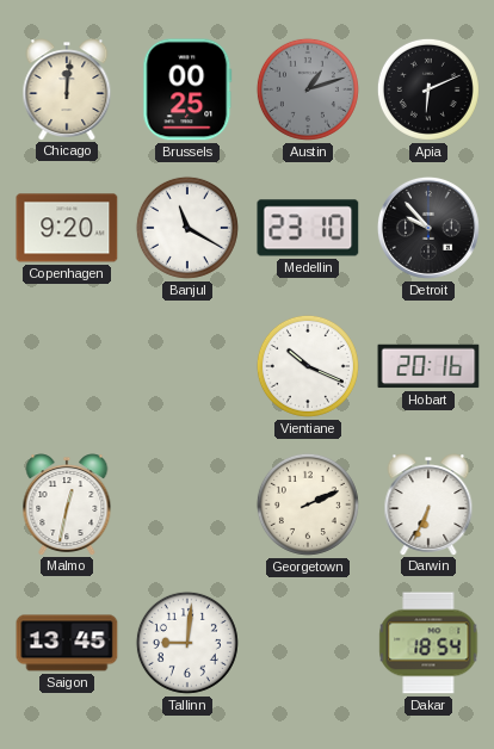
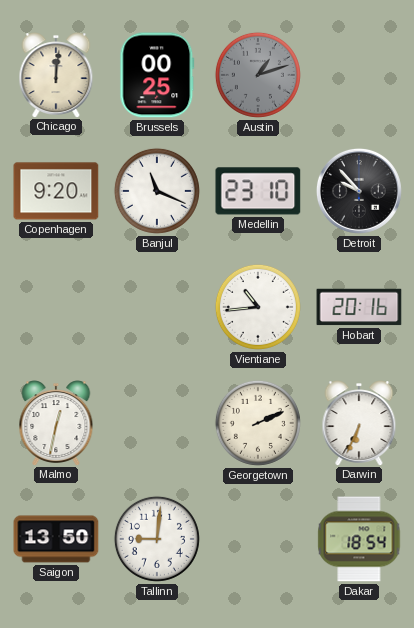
Apia: 6:11 -> none (428, 89)
Banjul: 11:20 -> 11:19 (157, 191)
Vientiane: 10:19 -> 10:44 (258, 307)
Saigon: 13:45 -> 13:50 (56, 539)
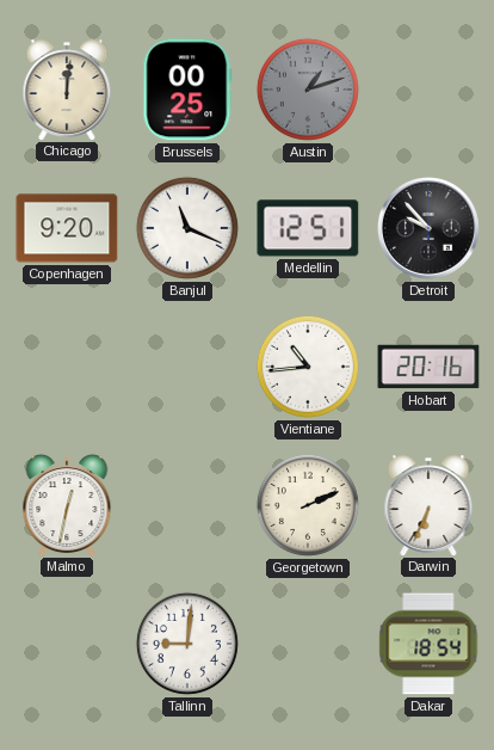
Medellin: 23:10 -> 12:51 (308, 228)
Saigon: 13:50 -> none (56, 539)
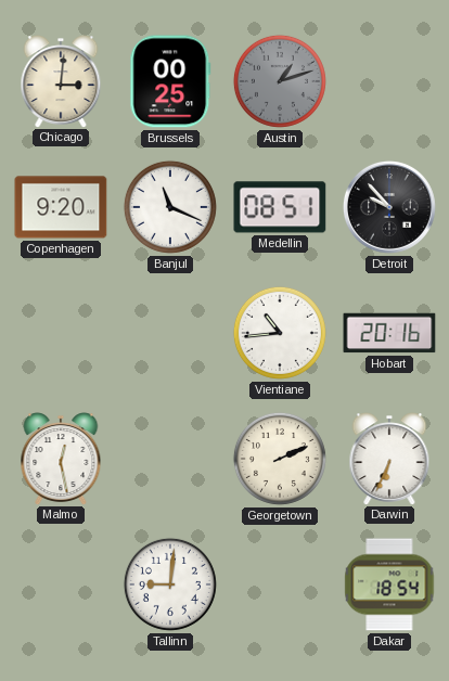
Chicago: 12:01 -> 3:01 (61, 81)
Medellin: 12:51 -> 08:51 (280, 207)
Malmo: 12:32 -> 12:28 (61, 459)
